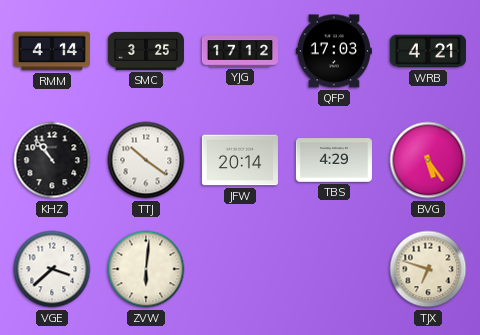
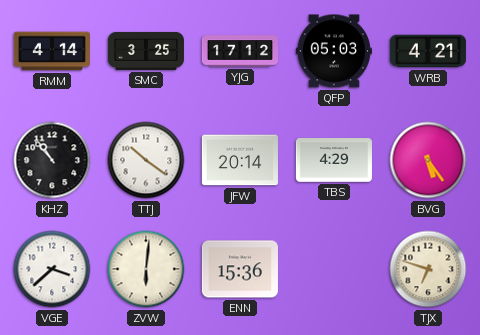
QFP: 17:03 -> 05:03 (334, 51)
ENN: none -> 15:36 (240, 269)
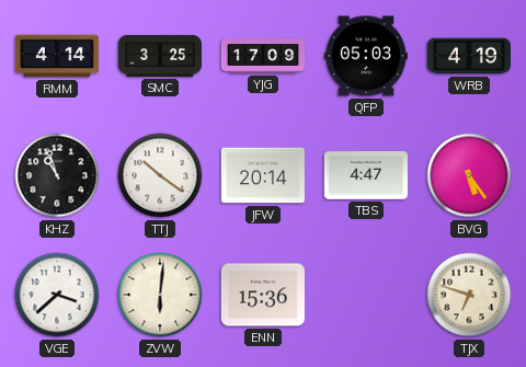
YJG: 17:12 -> 17:09 (262, 56)
WRB: 4:21 -> 4:19 (469, 56)
KHZ: 10:53 -> 10:57 (57, 175)
TBS: 4:29 -> 4:47 (366, 175)
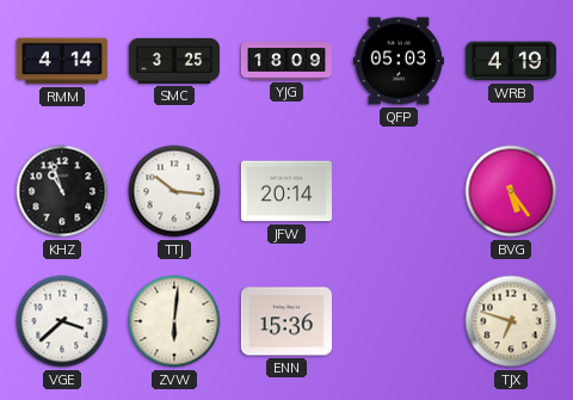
YJG: 17:09 -> 18:09 (285, 61)
TTJ: 10:21 -> 10:16 (174, 191)
TBS: 4:47 -> none (366, 175)
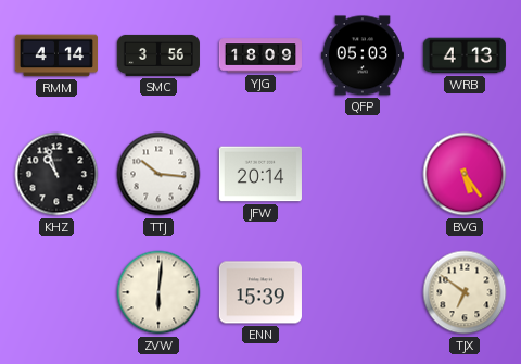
SMC: 3:25 -> 3:56 (158, 55)
WRB: 4:19 -> 4:13 (465, 55)
VGE: 3:38 -> none (62, 321)
ENN: 15:36 -> 15:39 (260, 292)
TJX: 6:48 -> 6:51 (465, 292)
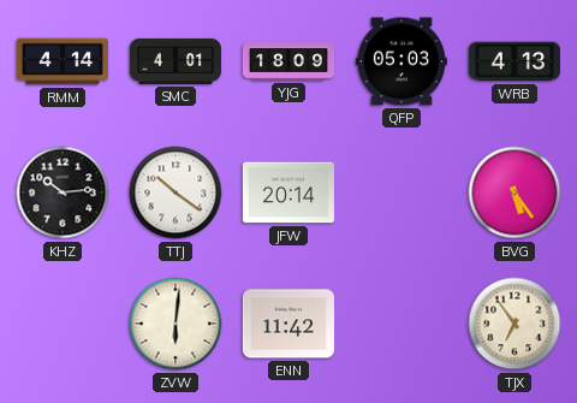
SMC: 3:56 -> 4:01 (176, 61)
KHZ: 10:57 -> 10:14 (63, 192)
TTJ: 10:16 -> 10:21 (176, 192)
ENN: 15:39 -> 11:42 (288, 324)
TJX: 6:51 -> 6:54 (514, 324)
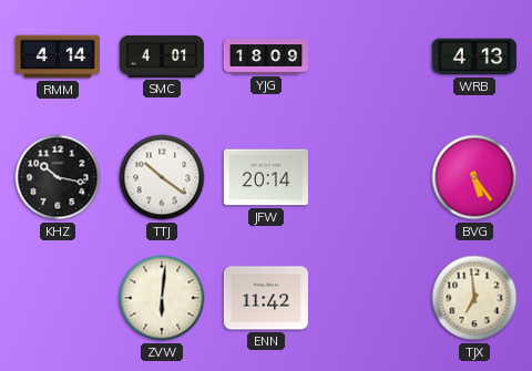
QFP: 05:03 -> none (401, 61)
KHZ: 10:14 -> 10:17 (58, 177)
TJX: 6:54 -> 6:59 (474, 298)
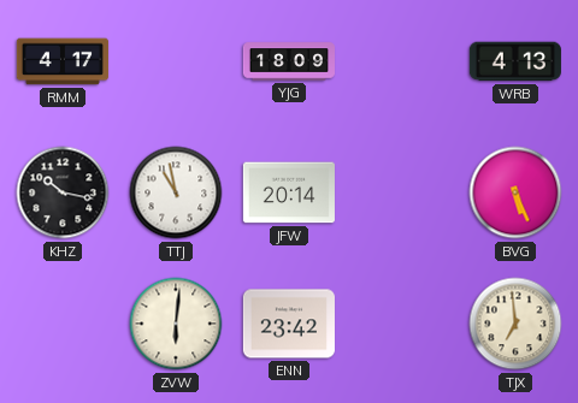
RMM: 4:14 -> 4:17 (63, 61)
SMC: 4:01 -> none (162, 56)
TTJ: 10:21 -> 10:58 (176, 192)
BVG: 5:24 -> 5:26 (515, 192)
ENN: 11:42 -> 23:42 (289, 324)
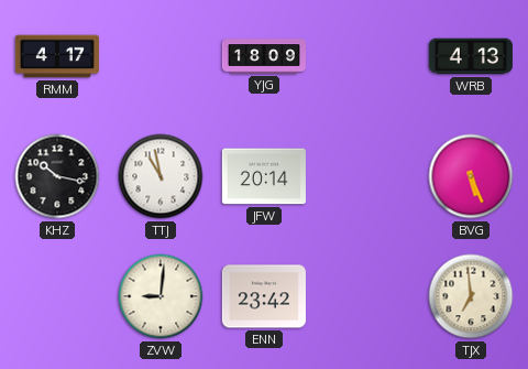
ZVW: 6:01 -> 9:01 (161, 296)
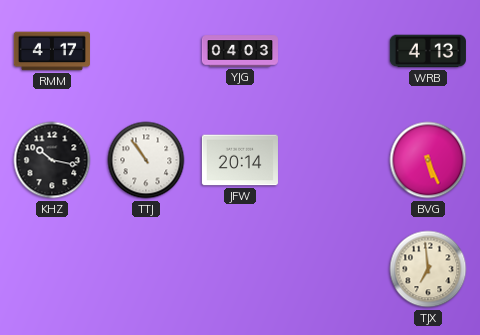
YJG: 18:09 -> 04:03 (239, 51)
TTJ: 10:58 -> 10:54 (146, 160)
ZVW: 9:01 -> none (161, 296)
ENN: 23:42 -> none (264, 296)
